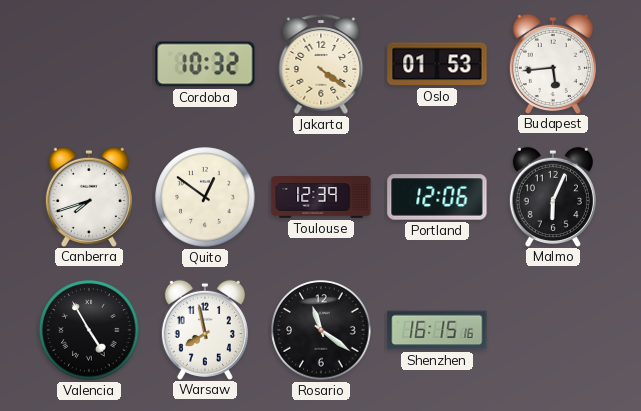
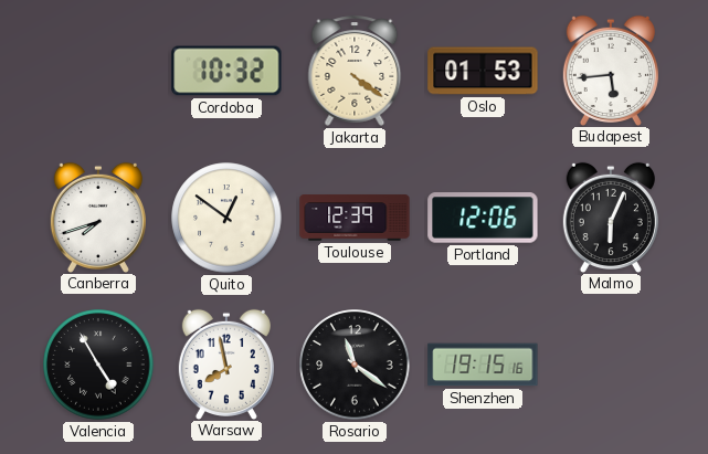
Shenzhen: 16:15 -> 19:15 (483, 365)
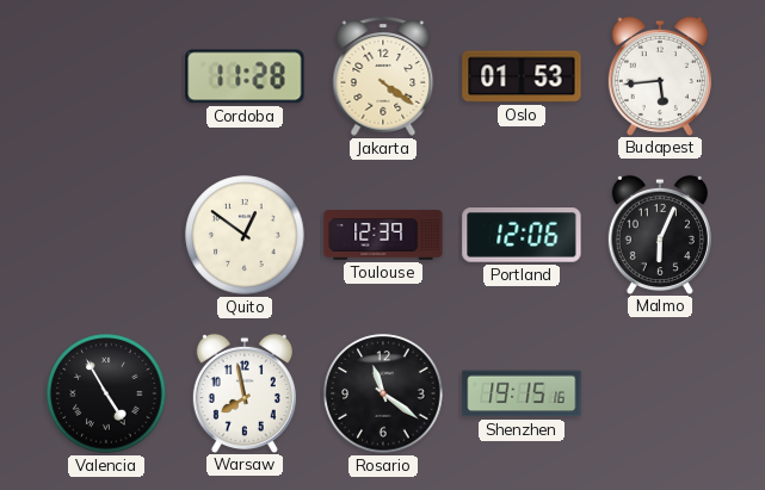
Cordoba: 10:32 -> 11:28 (245, 76)
Canberra: 7:42 -> none (98, 217)
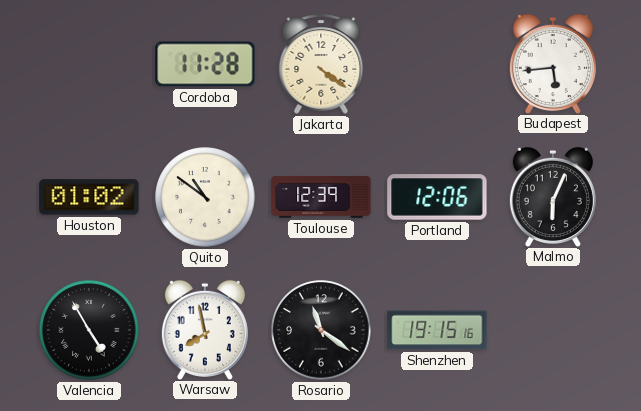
Oslo: 01:53 -> none (522, 76)
Houston: none -> 01:02 (89, 197)
Quito: 12:51 -> 10:51 (205, 197)
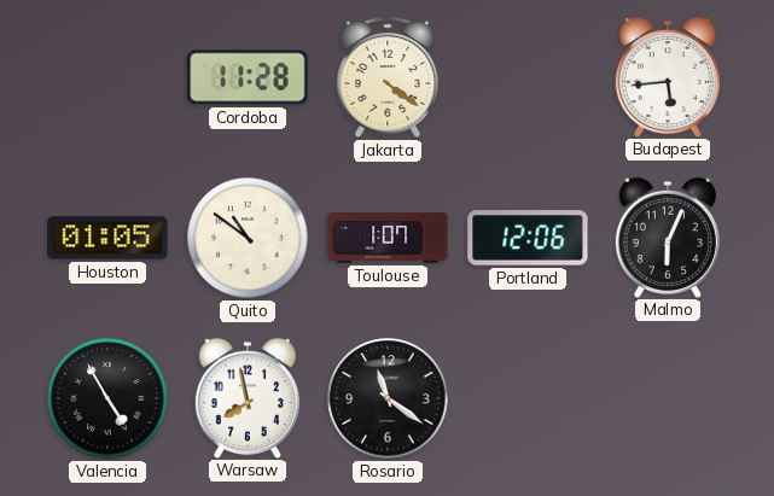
Houston: 01:02 -> 01:05 (107, 238)
Toulouse: 12:39 -> 1:07 (388, 238)
Shenzhen: 19:15 -> none (437, 330)
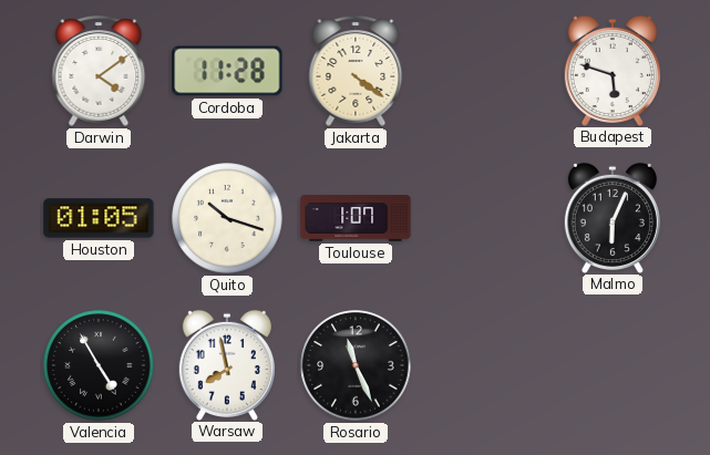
Darwin: none -> 4:09 (99, 71)
Budapest: 5:44 -> 5:48 (613, 70)
Quito: 10:51 -> 10:18 (227, 218)
Portland: 12:06 -> none (528, 238)
Rosario: 11:21 -> 11:26 (356, 365)
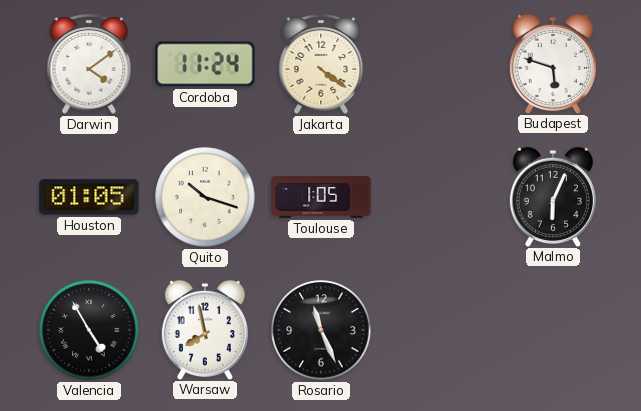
Cordoba: 11:28 -> 11:24 (205, 64)
Toulouse: 1:07 -> 1:05 (321, 197)
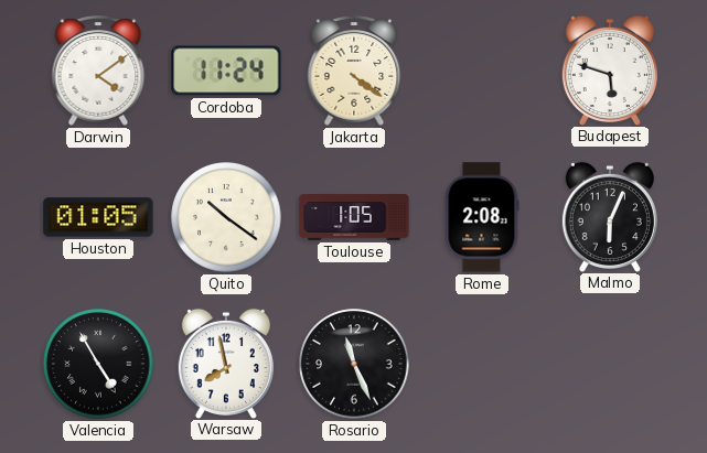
Quito: 10:18 -> 10:21 (226, 217)
Rome: none -> 2:08 (482, 217)
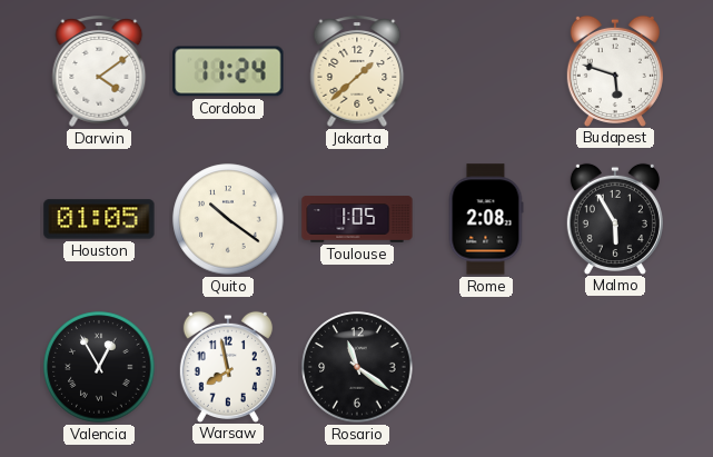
Jakarta: 4:21 -> 1:38 (357, 71)
Malmo: 6:04 -> 5:55 (615, 218)
Valencia: 4:55 -> 12:55 (99, 367)
Rosario: 11:26 -> 11:21 (357, 367)
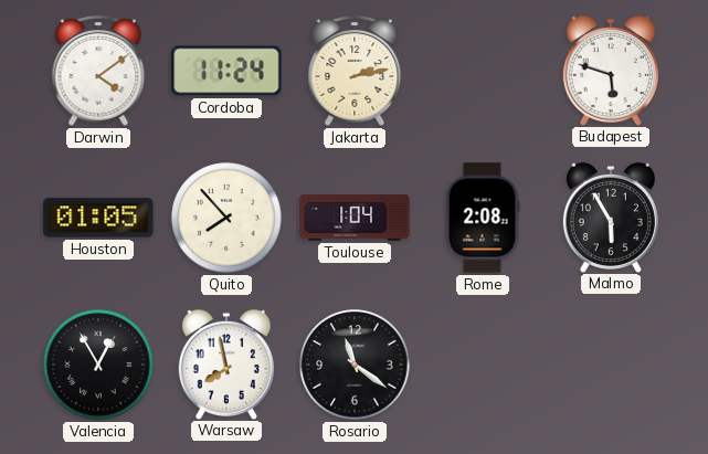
Jakarta: 1:38 -> 2:13 (355, 71)
Quito: 10:21 -> 7:53 (226, 218)
Toulouse: 1:05 -> 1:04 (355, 218)
